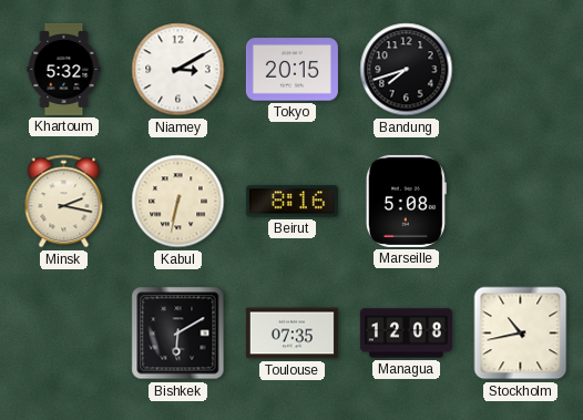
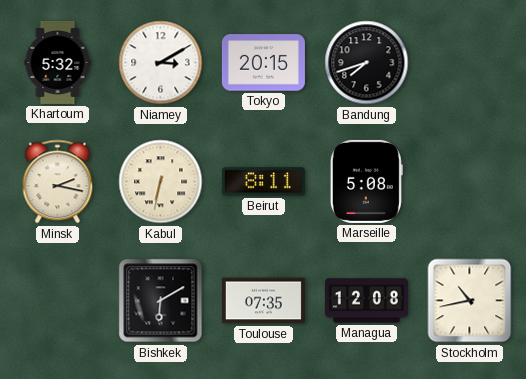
Beirut: 8:16 -> 8:11 (263, 182)
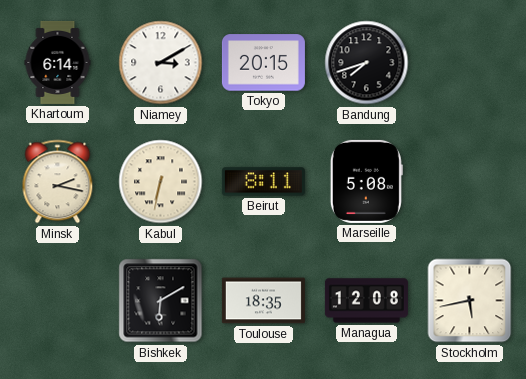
Khartoum: 5:32 -> 6:14 (58, 62)
Toulouse: 07:35 -> 18:35 (263, 301)
Stockholm: 10:43 -> 5:43 (470, 301)
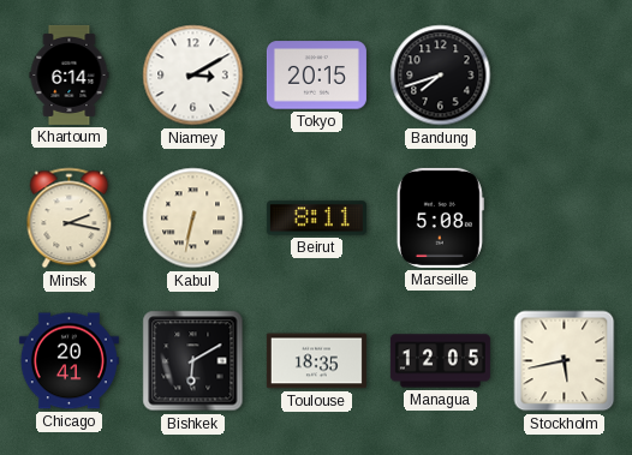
Chicago: none -> 20:41 (68, 361)
Managua: 12:08 -> 12:05 (440, 361)
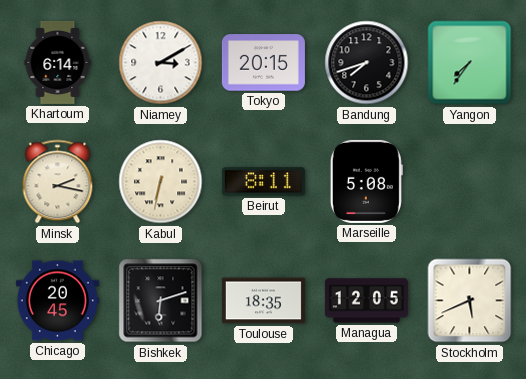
Yangon: none -> 7:36 (470, 63)
Chicago: 20:41 -> 20:45 (57, 301)
Bishkek: 6:10 -> 6:12 (161, 301)
Stockholm: 5:43 -> 5:41 (470, 301)
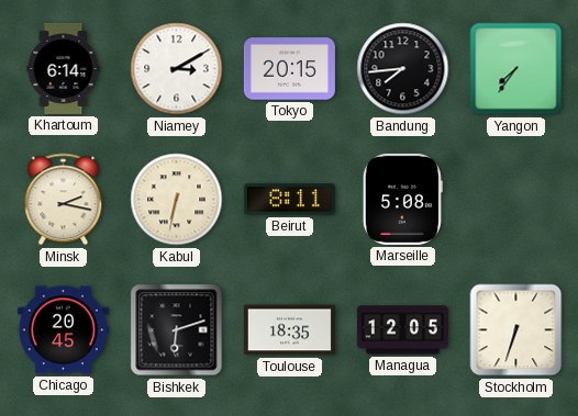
Bandung: 7:42 -> 7:44 (403, 69)
Stockholm: 5:41 -> 6:33 (516, 330)
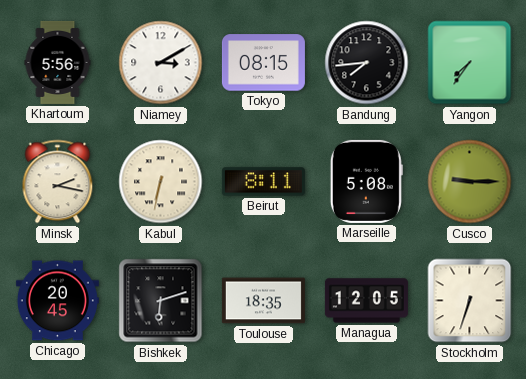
Khartoum: 6:14 -> 5:56 (58, 62)
Tokyo: 20:15 -> 08:15 (263, 63)
Cusco: none -> 9:15 (470, 182)
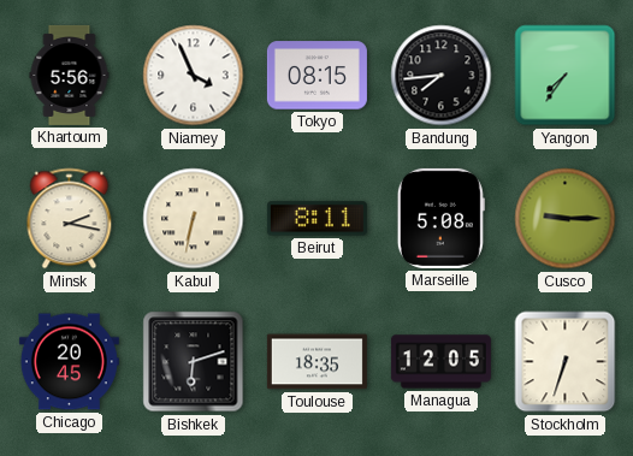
Niamey: 3:10 -> 3:56 (194, 76)
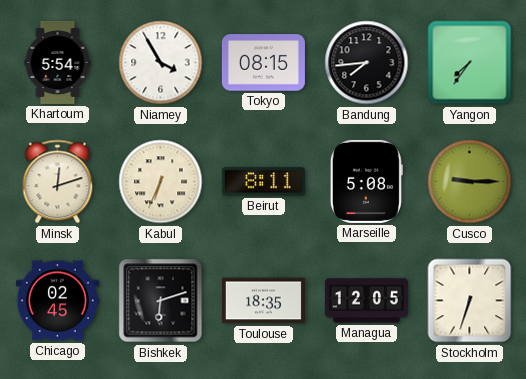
Khartoum: 5:56 -> 5:54 (58, 62)
Niamey: 3:56 -> 3:55 (161, 63)
Minsk: 2:17 -> 12:12 (58, 182)
Kabul: 6:32 -> 6:34 (161, 182)
Chicago: 20:45 -> 02:45 (57, 301)
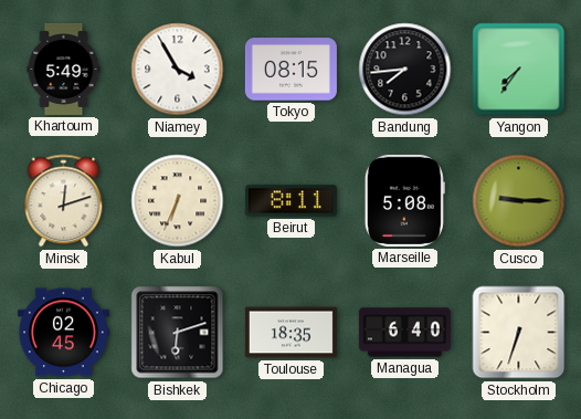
Khartoum: 5:54 -> 5:49 (64, 69)
Managua: 12:05 -> 6:40 (404, 333)
